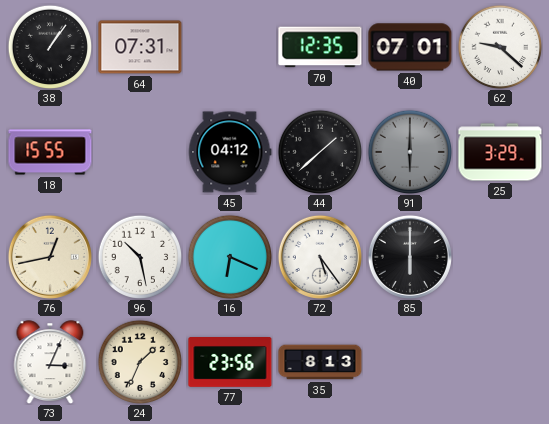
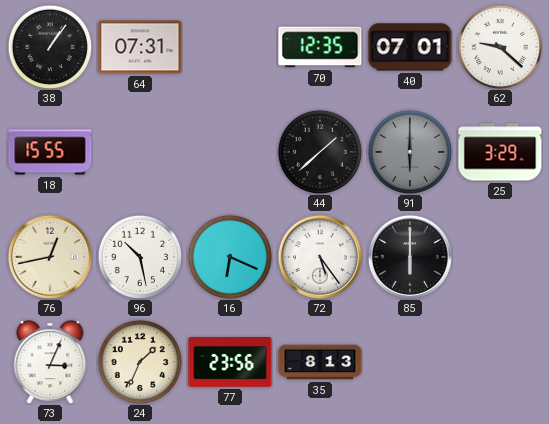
45: 04:12 -> none (230, 152)
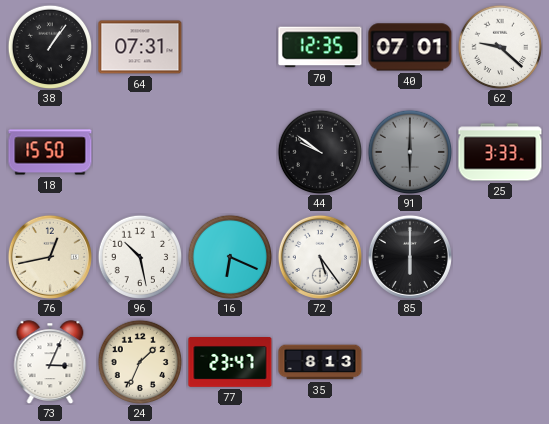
18: 15:55 -> 15:50 (50, 152)
44: 1:38 -> 9:51 (320, 152)
25: 3:29 -> 3:33 (500, 152)
77: 23:56 -> 23:47 (230, 363)
